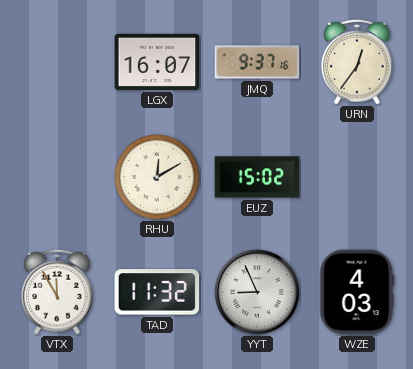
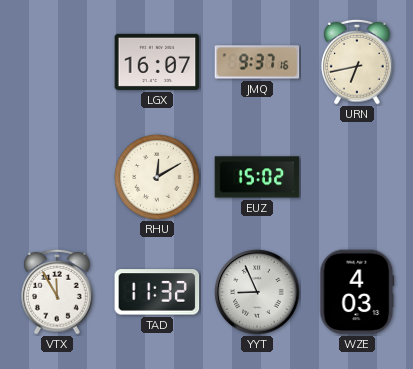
URN: 12:36 -> 6:43 (357, 62)
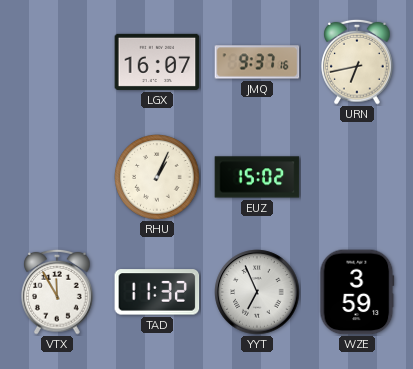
RHU: 12:10 -> 1:04 (157, 177)
YYT: 8:56 -> 6:56 (257, 292)
WZE: 4:03 -> 3:59 (357, 292)
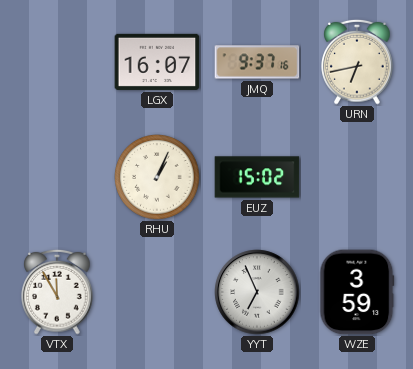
TAD: 11:32 -> none (157, 292)
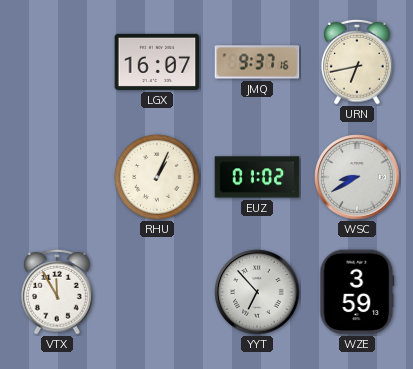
EUZ: 15:02 -> 01:02 (257, 177)
WSC: none -> 8:40 (357, 177)
YYT: 6:56 -> 6:53 (257, 292)
